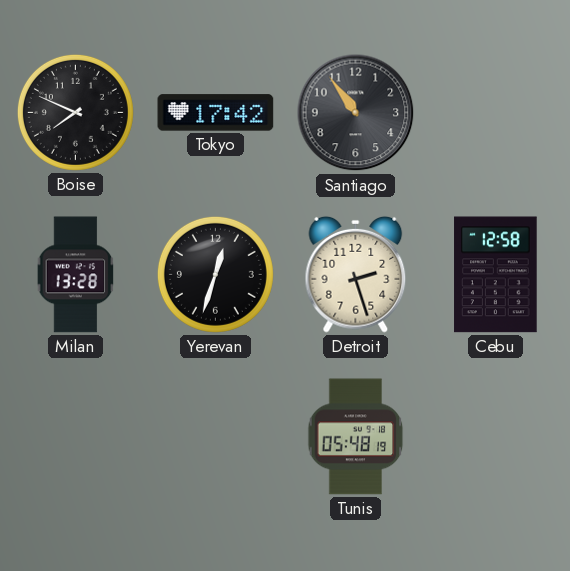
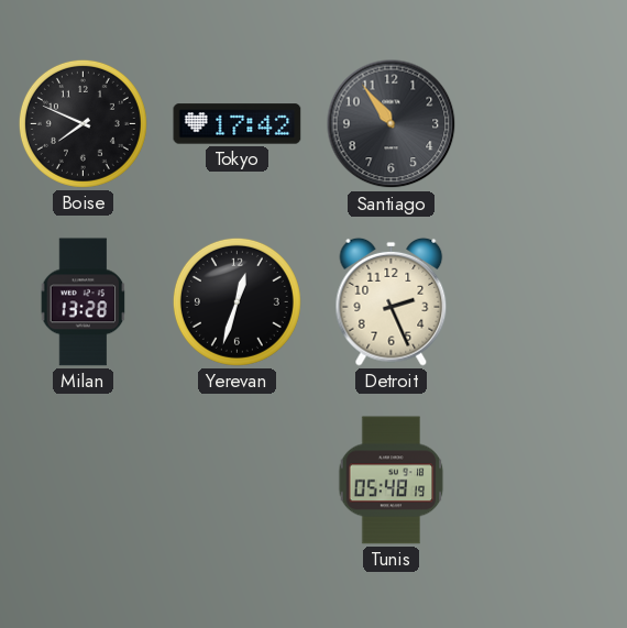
Detroit: 2:27 -> 2:26 (392, 301)
Cebu: 12:58 -> none (496, 275)
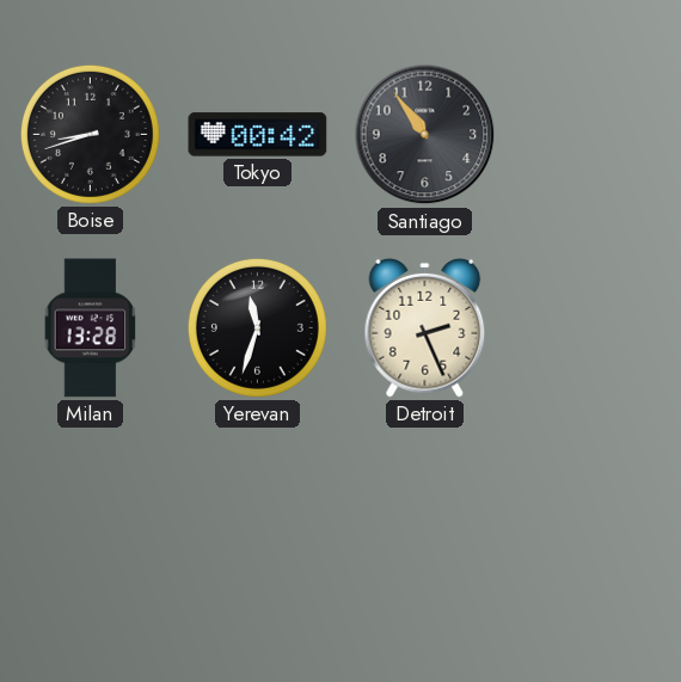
Boise: 7:49 -> 8:42 (90, 134)
Tokyo: 17:42 -> 00:42 (258, 135)
Yerevan: 12:33 -> 11:33 (257, 327)
Tunis: 05:48 -> none (392, 481)
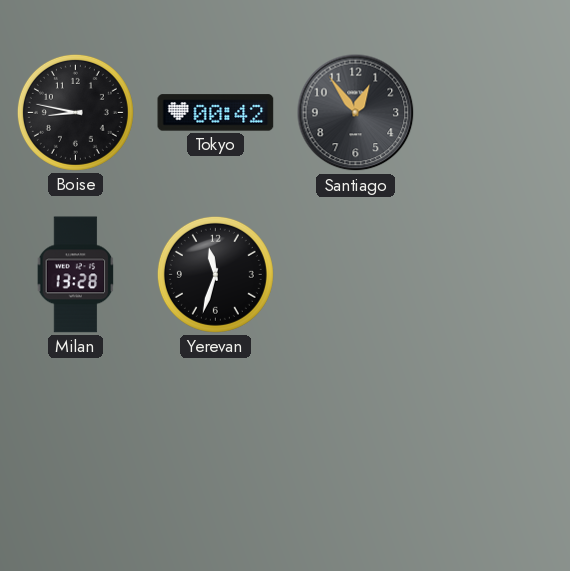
Boise: 8:42 -> 8:47 (75, 112)
Santiago: 10:54 -> 12:54 (356, 113)
Detroit: 2:26 -> none (425, 327)
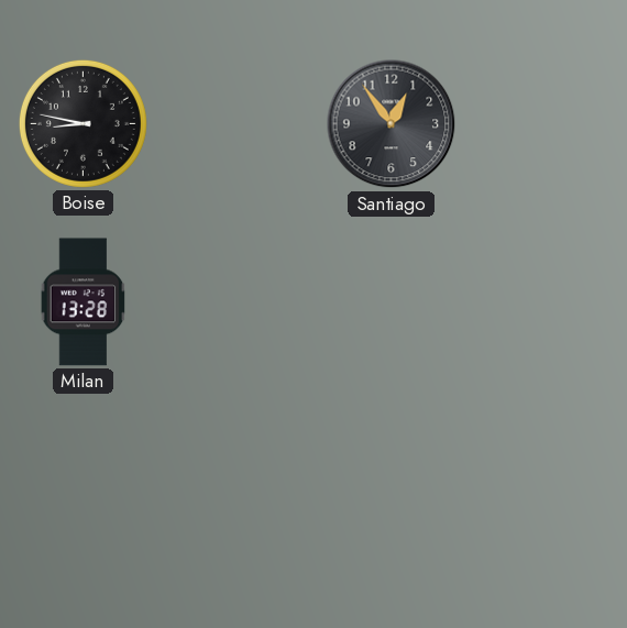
Tokyo: 00:42 -> none (216, 113)
Yerevan: 11:33 -> none (215, 274)
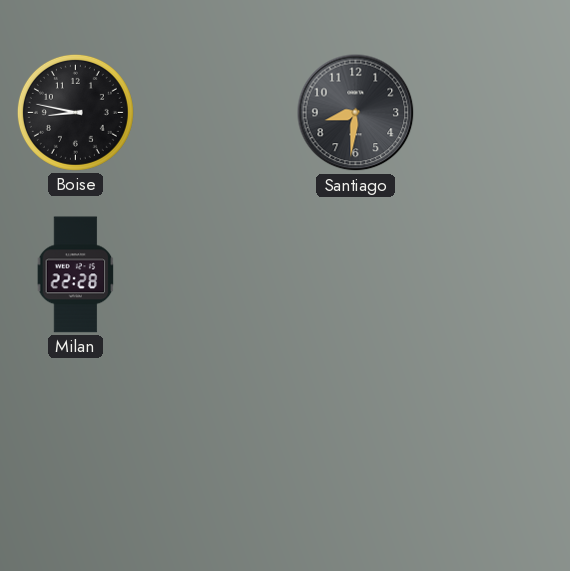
Santiago: 12:54 -> 8:31 (356, 113)
Milan: 13:28 -> 22:28 (76, 275)
